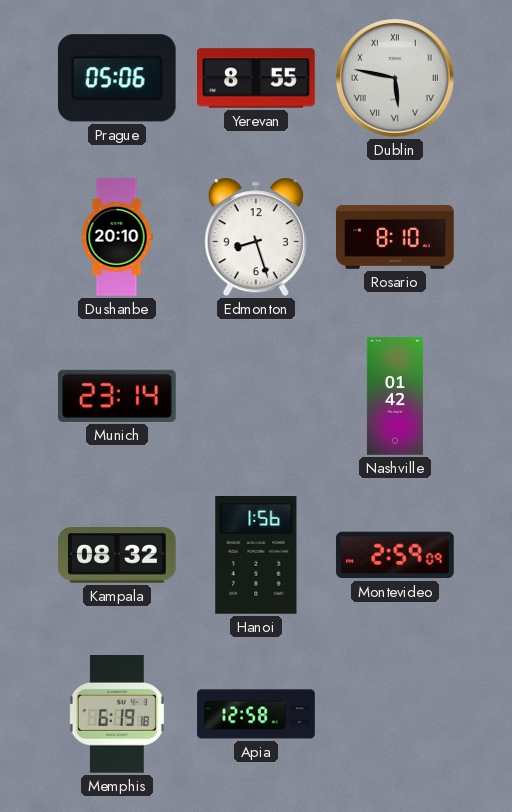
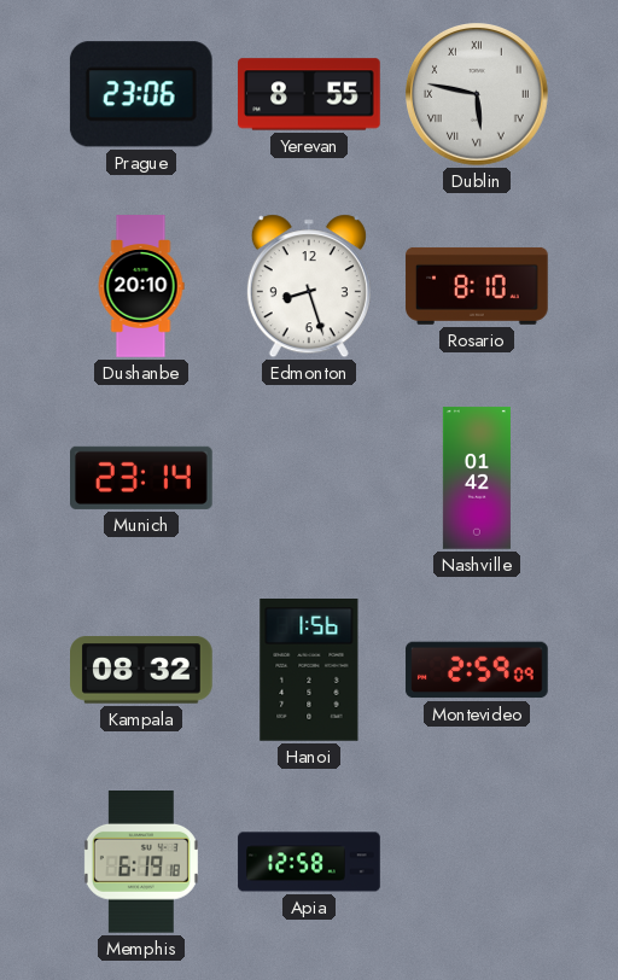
Prague: 05:06 -> 23:06 (141, 94)
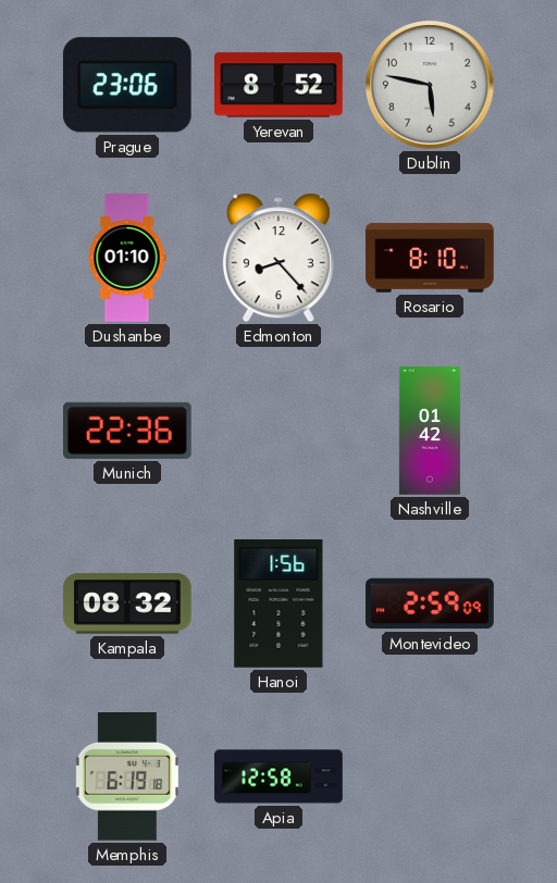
Yerevan: 8:55 -> 8:52 (278, 85)
Dublin numerals: Roman -> Arabic (430, 85)
Dushanbe: 20:10 -> 01:10 (127, 258)
Edmonton: 8:27 -> 8:23 (278, 258)
Munich: 23:14 -> 22:36 (128, 431)
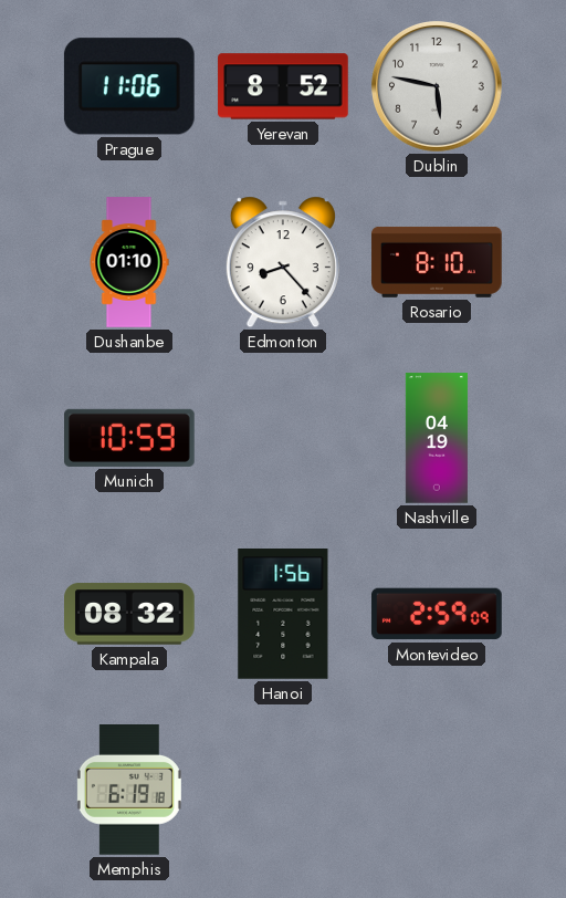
Prague: 23:06 -> 11:06 (129, 86)
Munich: 22:36 -> 10:59 (130, 438)
Nashville: 01:42 -> 04:19 (437, 438)
Apia: 12:58 -> none (278, 776)
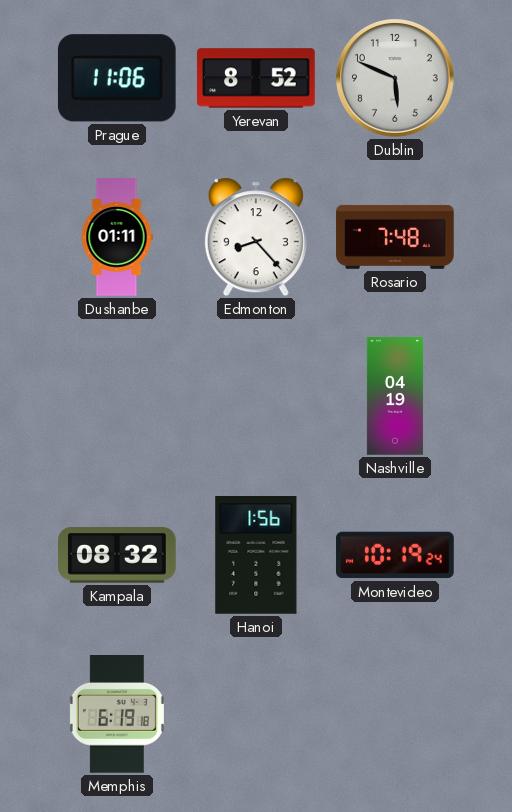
Dublin: 5:47 -> 5:49 (395, 78)
Dushanbe: 01:10 -> 01:11 (117, 237)
Rosario: 8:10 -> 7:48 (395, 237)
Munich: 10:59 -> none (130, 438)
Montevideo: 2:59 -> 10:19 (395, 555)
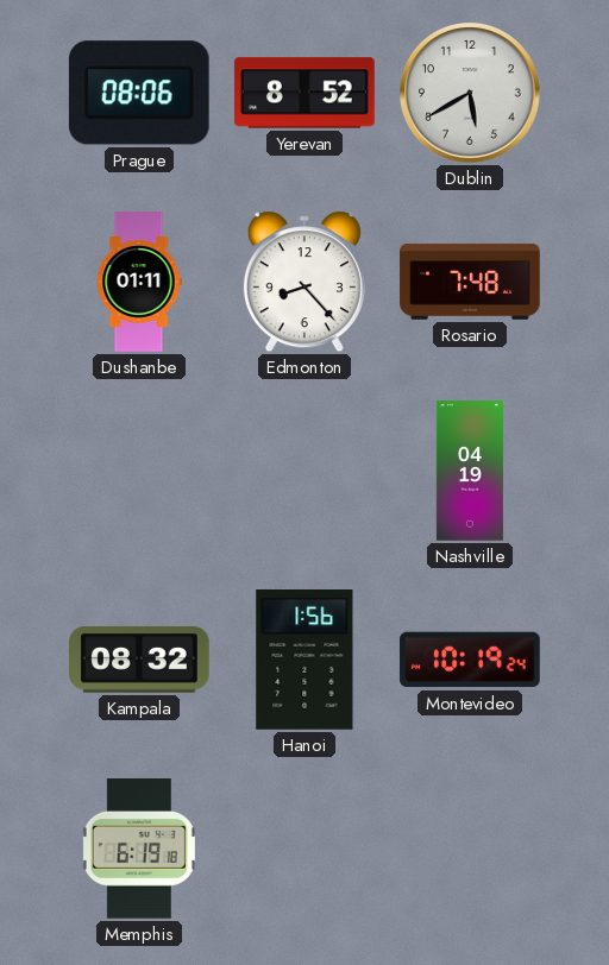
Prague: 11:06 -> 08:06 (139, 93)
Dublin: 5:49 -> 5:40 (470, 93)
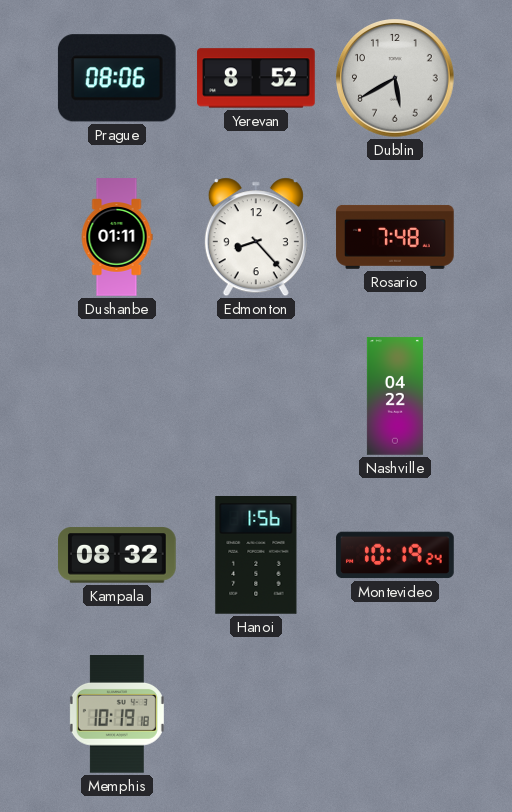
Nashville: 04:19 -> 04:22 (395, 396)
Memphis: 6:19 -> 10:19 (117, 715)
